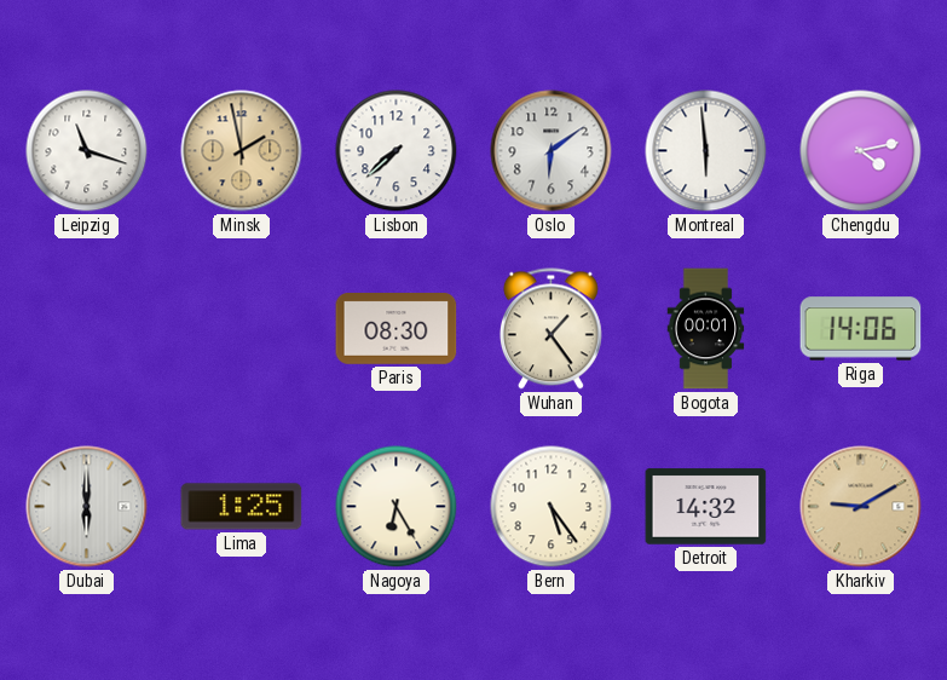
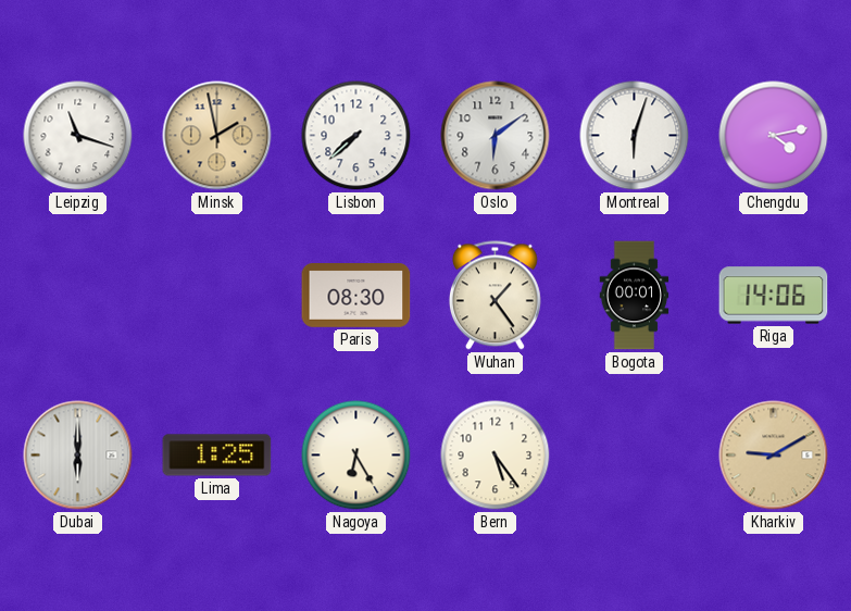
Montreal: 5:59 -> 6:03 (635, 136)
Detroit: 14:32 -> none (706, 507)
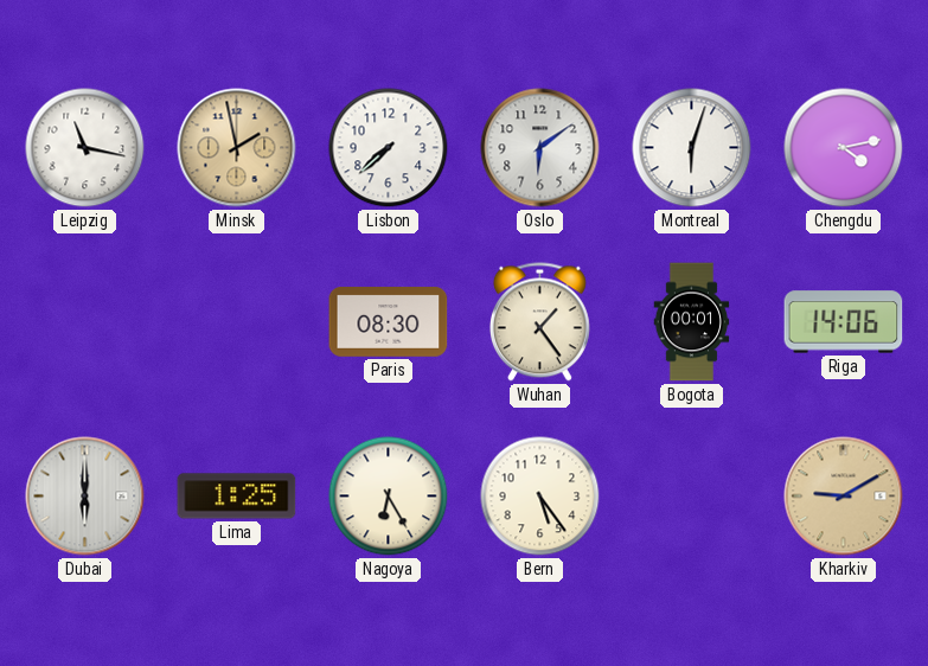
Leipzig: 11:18 -> 11:17 (85, 148)
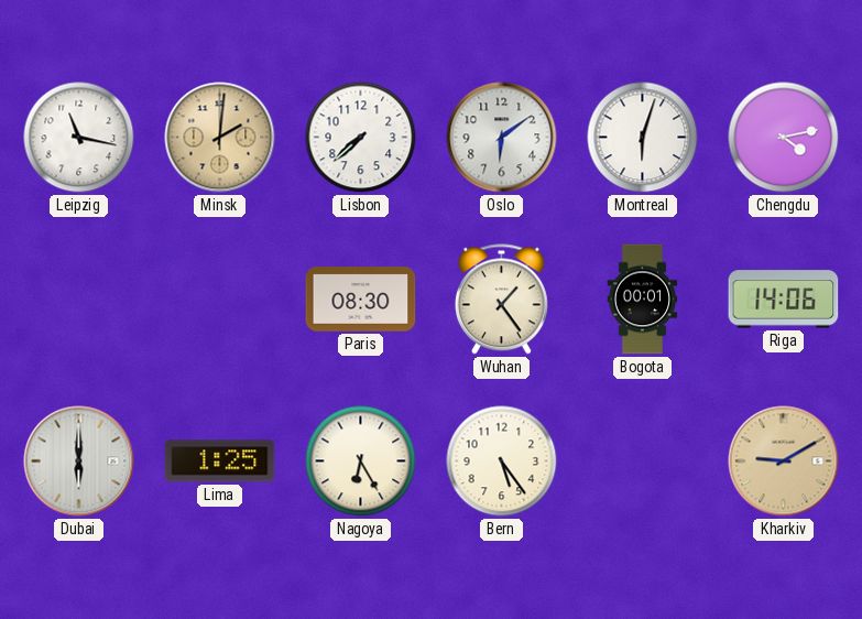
Minsk: 1:58 -> 2:01 (220, 138)
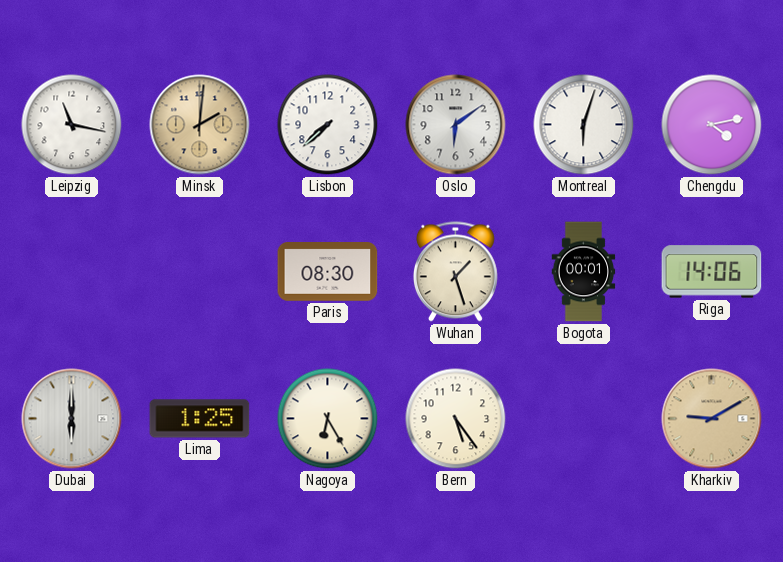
Wuhan: 1:24 -> 1:27 (455, 272)
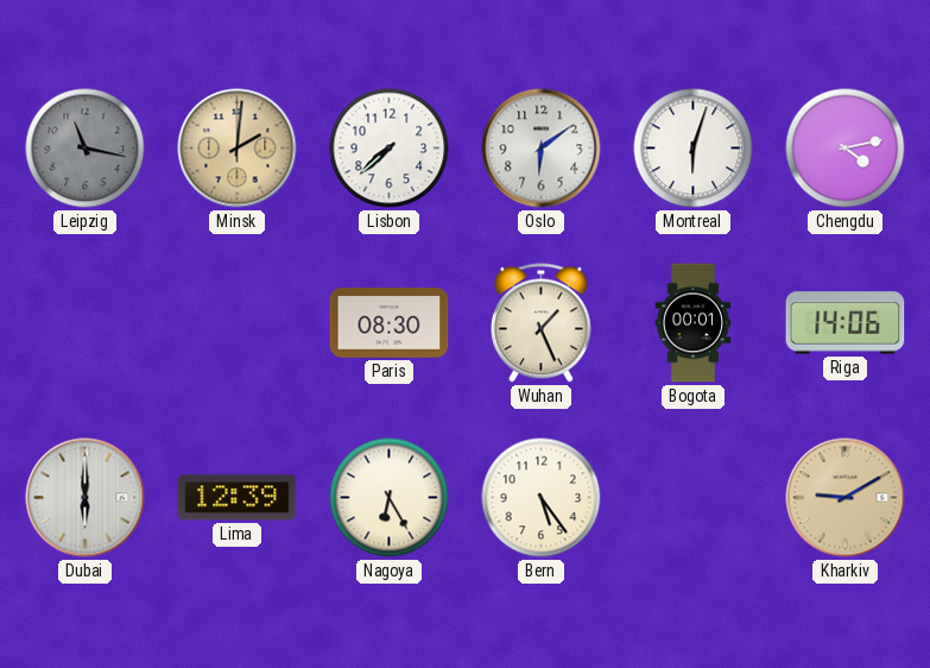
Leipzig dial: white -> grey (86, 149)
Wuhan: 1:27 -> 1:26 (540, 323)
Lima: 1:25 -> 12:39 (238, 498)
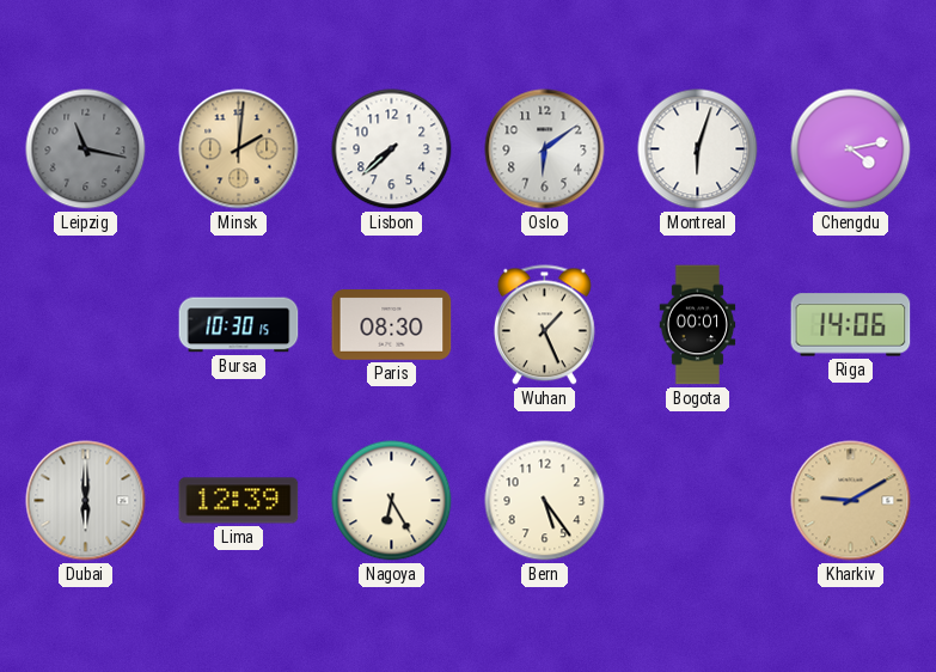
Bursa: none -> 10:30 (239, 325)
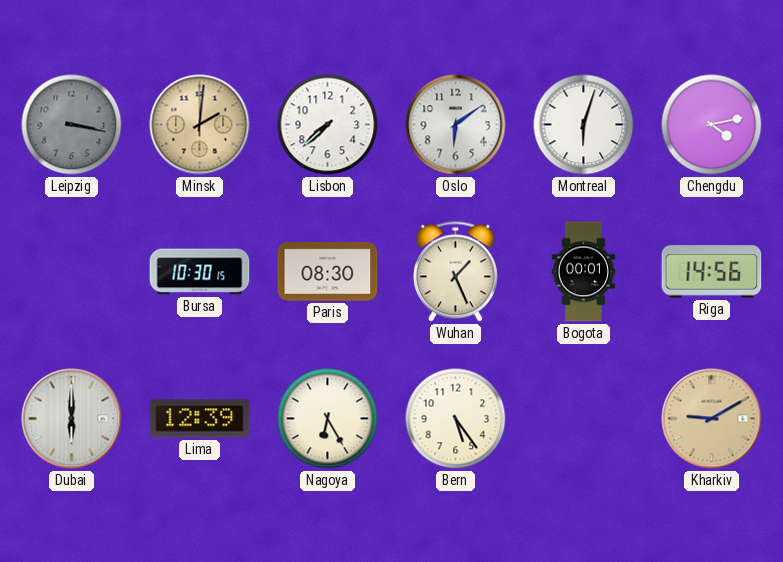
Leipzig: 11:17 -> 3:17 (72, 125)
Riga: 14:06 -> 14:56 (712, 272)
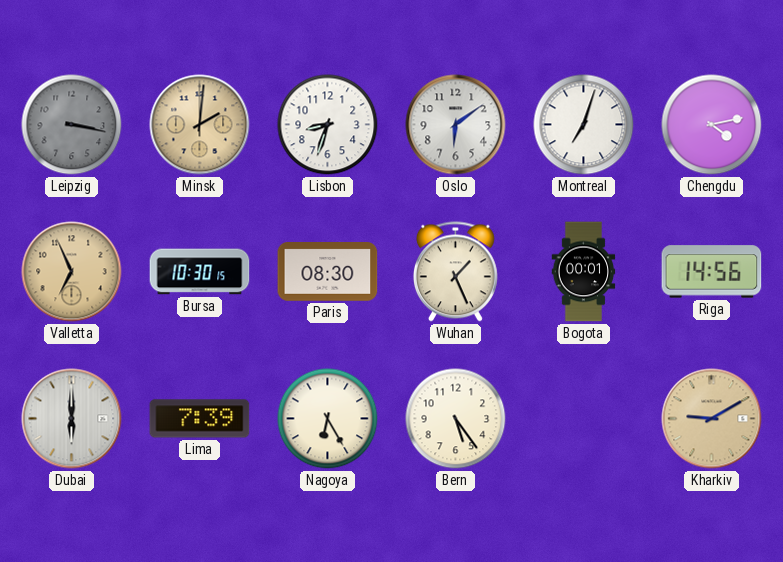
Lisbon: 7:38 -> 8:33 (328, 125)
Montreal: 6:03 -> 7:03 (584, 125)
Valletta: none -> 6:56 (72, 272)
Lima: 12:39 -> 7:39 (200, 419)
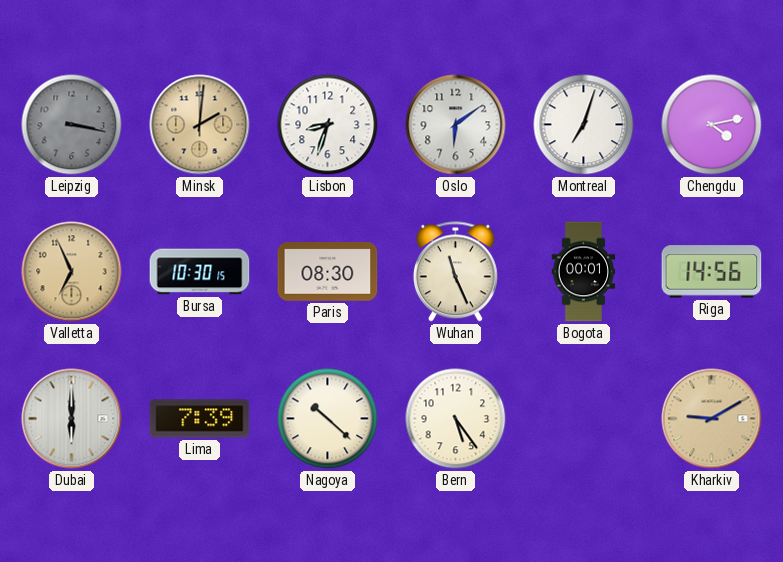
Wuhan: 1:26 -> 11:26 (455, 272)
Nagoya: 6:25 -> 10:22 (328, 419)
